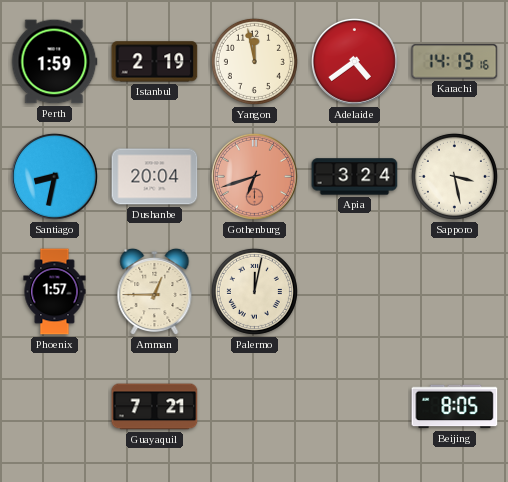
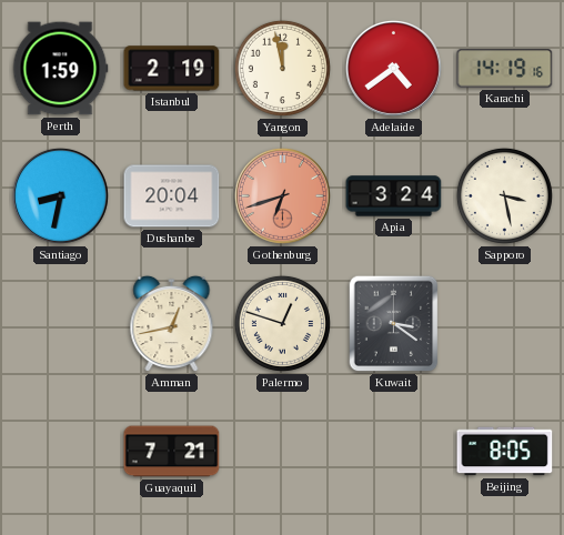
Phoenix: 1:57 -> none (55, 292)
Amman: 12:45 -> 12:43 (172, 324)
Palermo: 12:02 -> 12:48 (282, 323)
Kuwait: none -> 3:21 (394, 324)
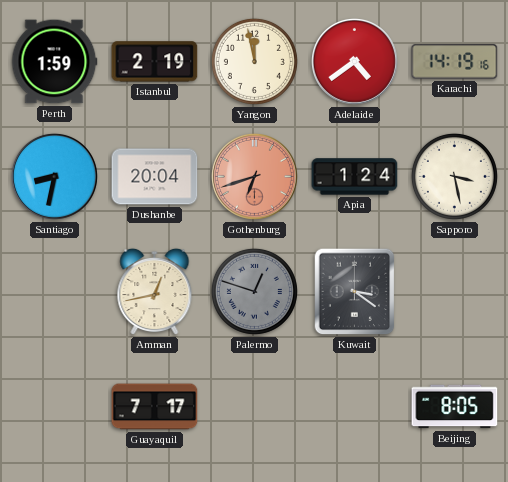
Apia: 3:24 -> 1:24 (355, 177)
Palermo dial: cream -> grey (254, 291)
Guayaquil: 7:21 -> 7:17 (155, 407)
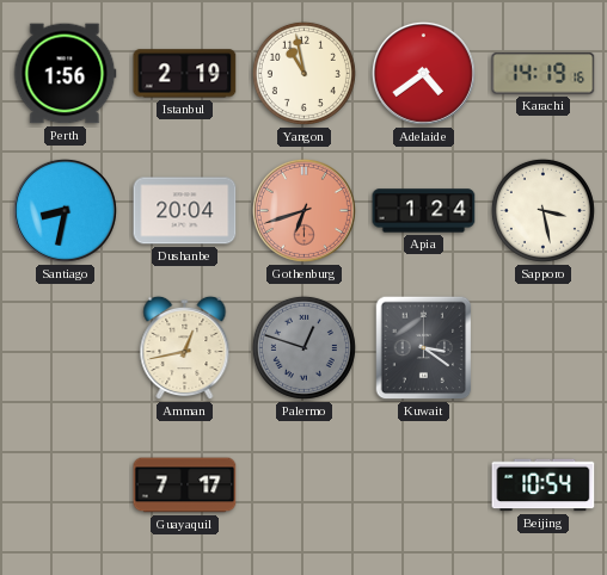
Perth: 1:59 -> 1:56 (65, 74)
Yangon: 11:58 -> 10:58 (303, 73)
Beijing: 8:05 -> 10:54 (544, 486)
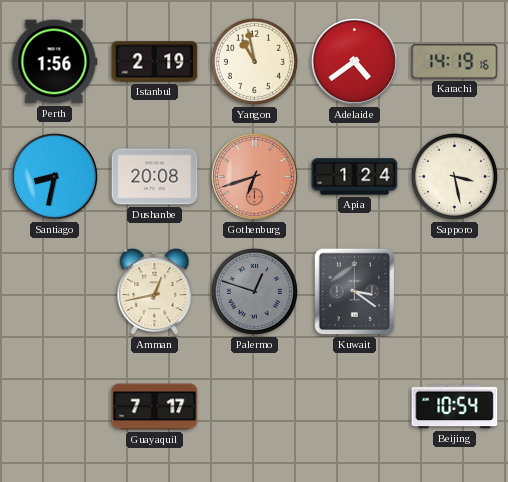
Dushanbe: 20:04 -> 20:08 (155, 177)
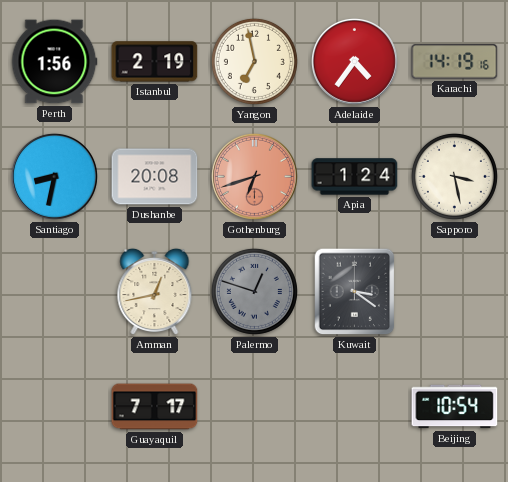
Yangon: 10:58 -> 6:58 (254, 61)
Adelaide: 4:39 -> 4:36 (354, 61)
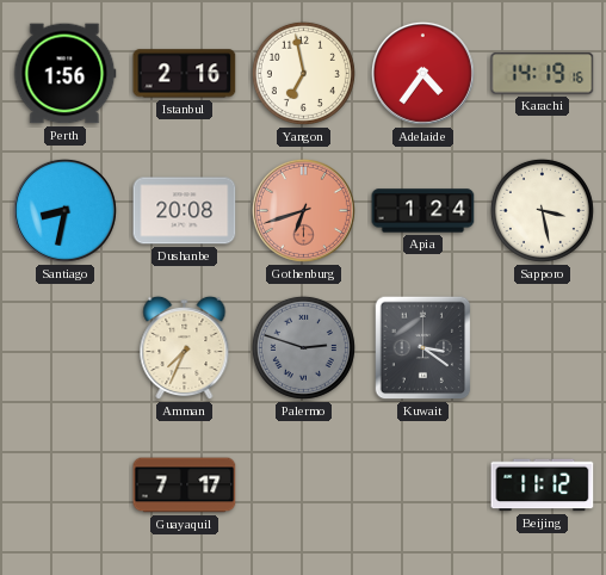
Istanbul: 2:19 -> 2:16 (185, 74)
Amman: 12:43 -> 7:34 (185, 348)
Palermo: 12:48 -> 2:48 (303, 347)
Beijing: 10:54 -> 11:12 (543, 486)
